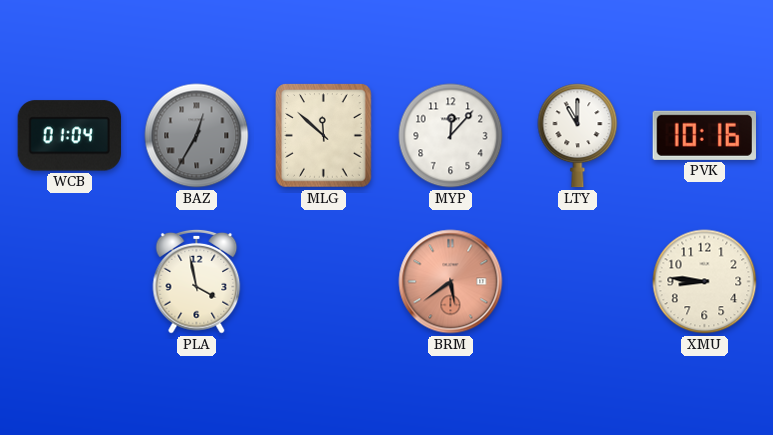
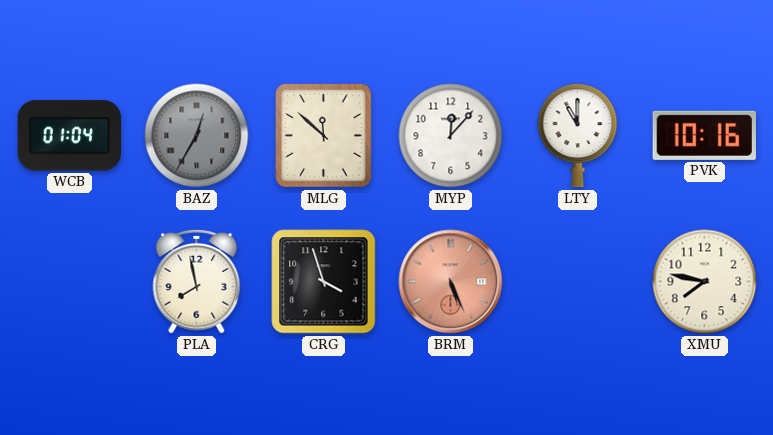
PLA: 3:58 -> 7:58 (197, 281)
CRG: none -> 3:57 (324, 282)
BRM: 5:39 -> 5:26 (451, 282)
XMU: 8:46 -> 7:47 (705, 282)
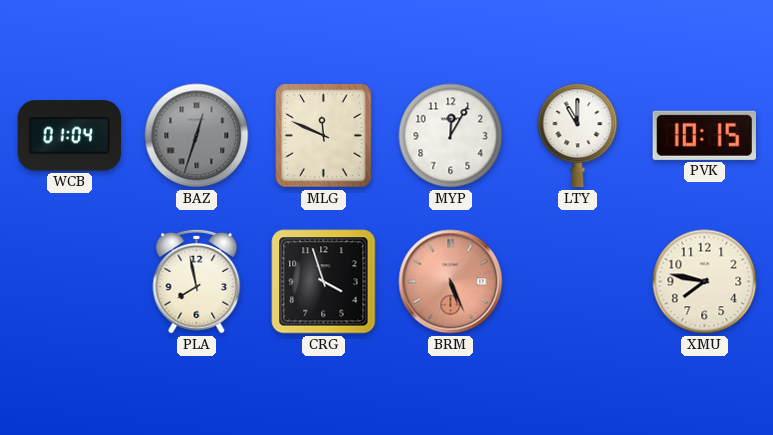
BAZ: 12:35 -> 12:33 (197, 136)
MLG: 11:52 -> 11:49 (324, 136)
MYP: 12:07 -> 12:05 (451, 136)
PVK: 10:16 -> 10:15 (704, 135)
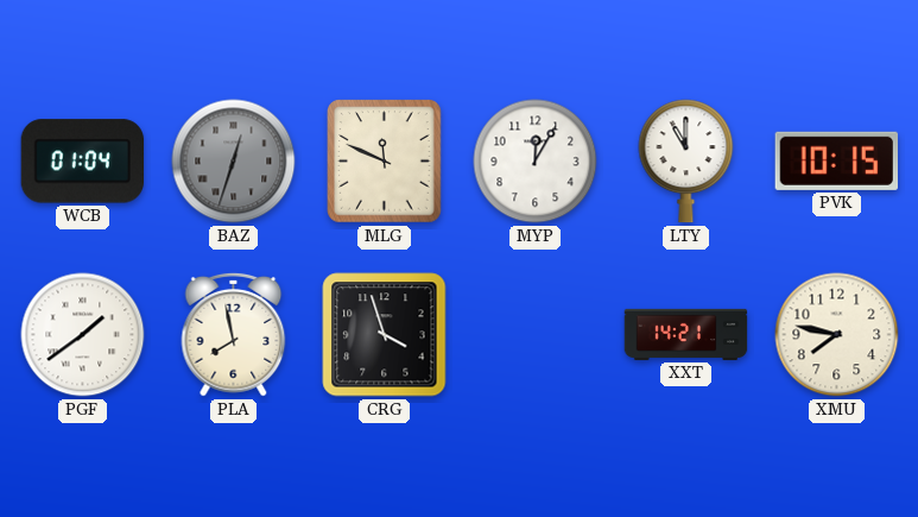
PGF: none -> 1:39 (83, 335)
BRM: 5:26 -> none (451, 282)
XXT: none -> 14:21 (686, 334)
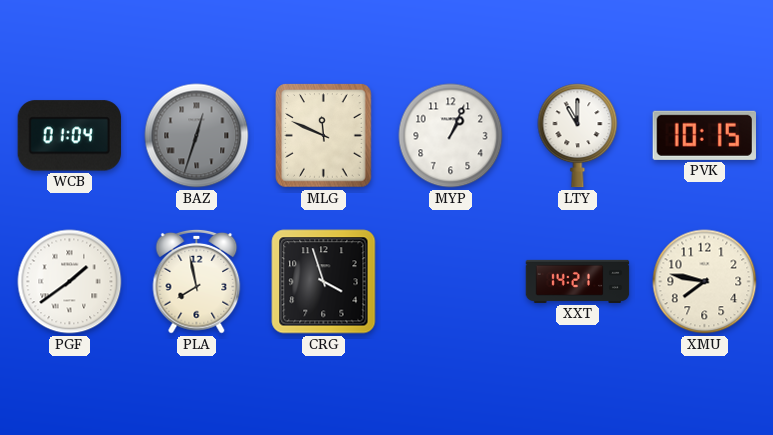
MYP: 12:05 -> 1:04 (451, 136)
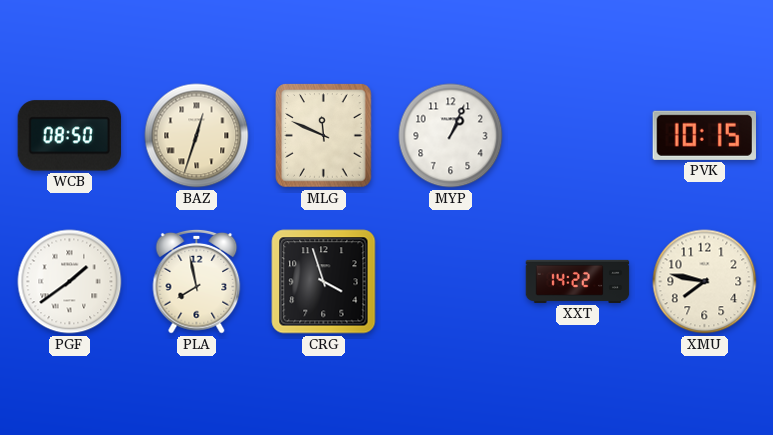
WCB: 01:04 -> 08:50 (70, 136)
BAZ dial: grey -> cream (197, 136)
LTY: 11:00 -> none (578, 136)
XXT: 14:21 -> 14:22 (578, 281)
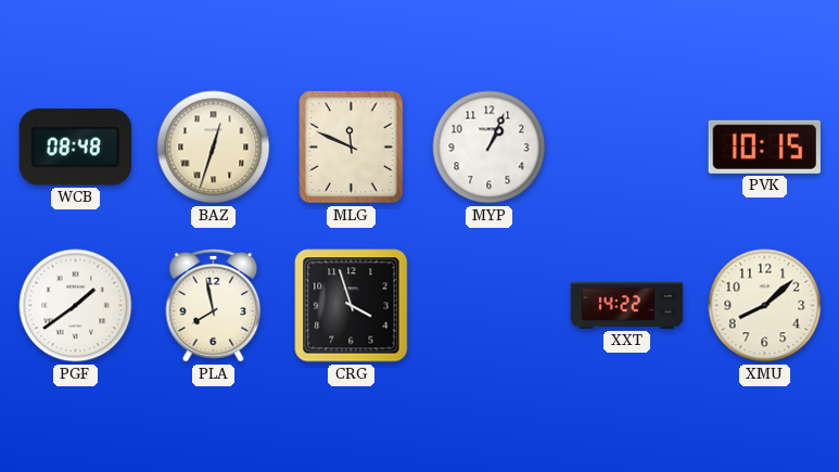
WCB: 08:50 -> 08:48 (76, 148)
XMU: 7:47 -> 8:08 (765, 306)
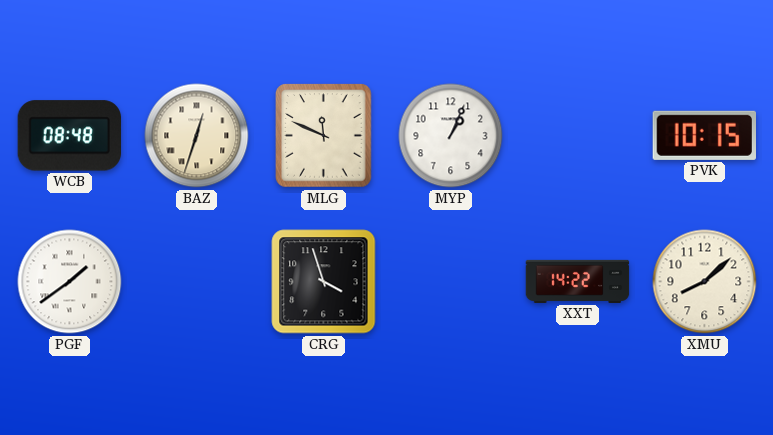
PLA: 7:58 -> none (214, 305)
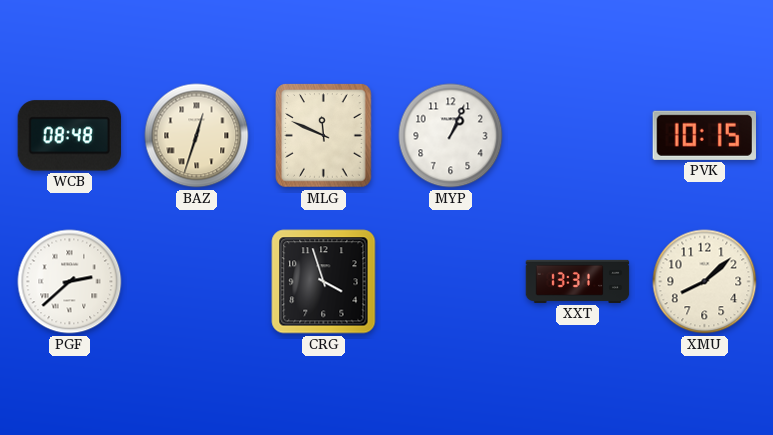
PGF: 1:39 -> 2:38 (70, 282)
XXT: 14:22 -> 13:31 (578, 281)
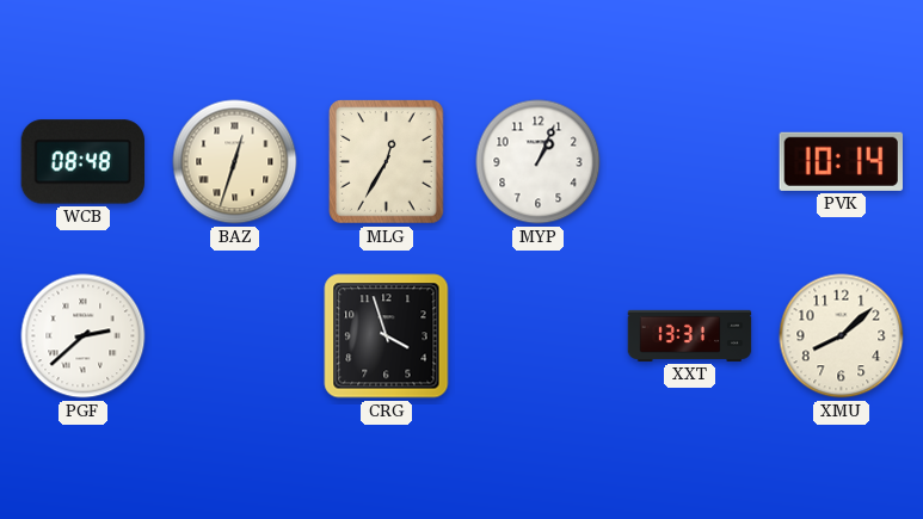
MLG: 11:49 -> 12:35 (387, 162)
PVK: 10:15 -> 10:14 (841, 161)
